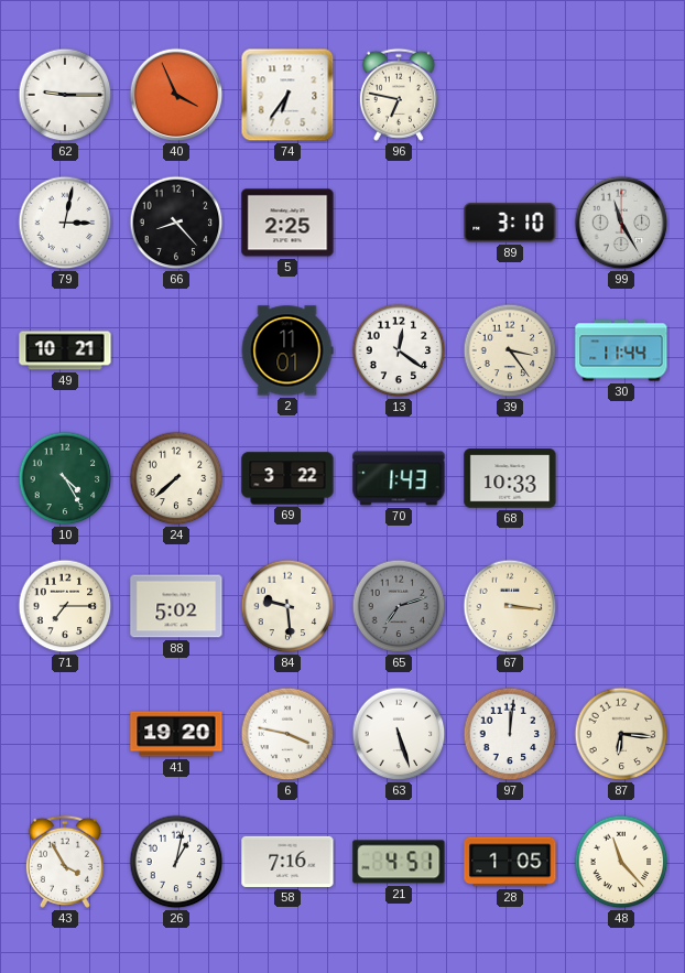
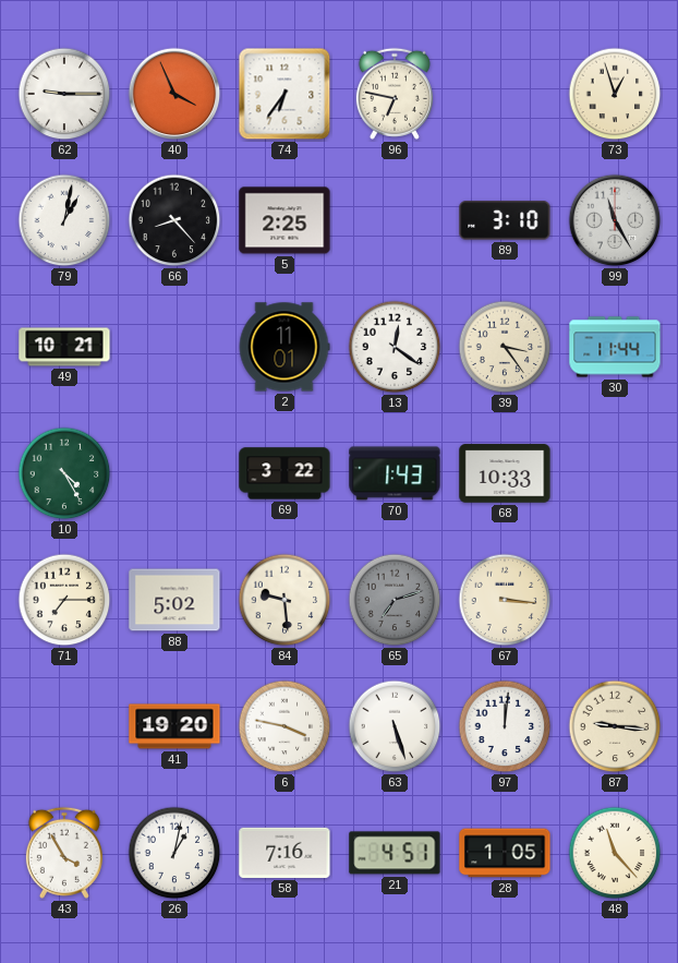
73: none -> 12:57 (615, 94)
79: 3:02 -> 1:02 (64, 220)
24: 7:38 -> none (176, 478)
87: 6:16 -> 9:16 (615, 726)
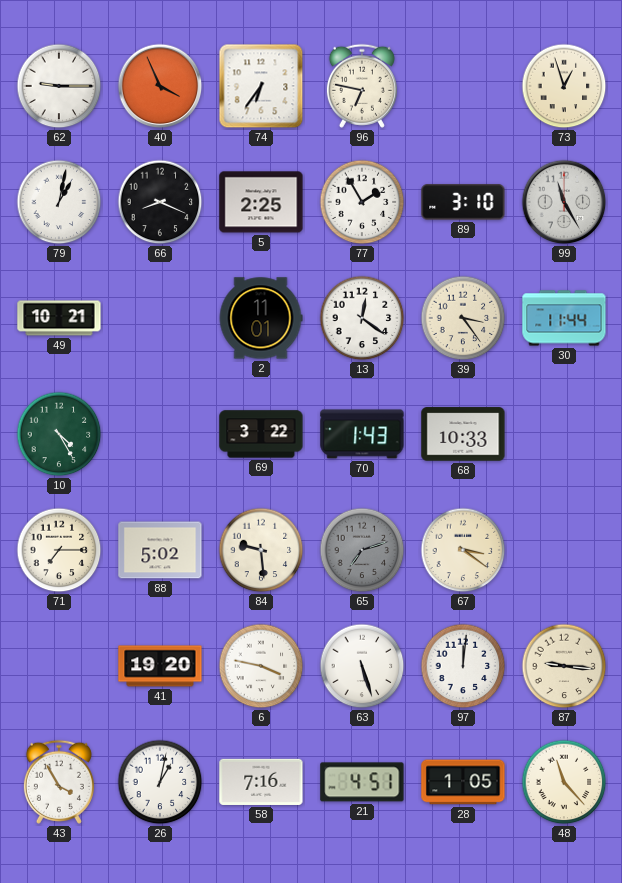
66: 8:23 -> 8:19 (160, 202)
77: none -> 1:55 (362, 202)
67: 3:16 -> 3:21 (463, 550)
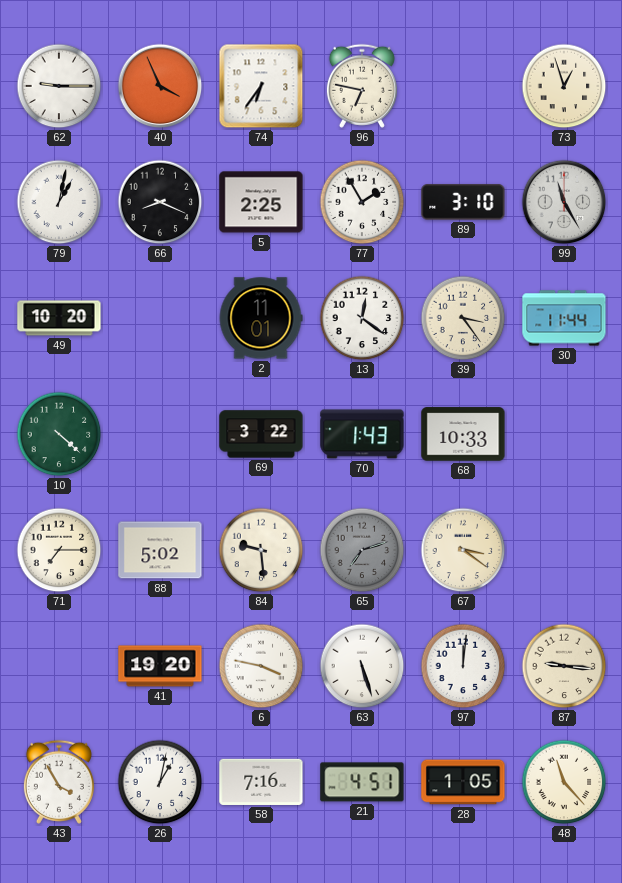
49: 10:21 -> 10:20 (59, 318)
10: 4:25 -> 4:22 (59, 434)
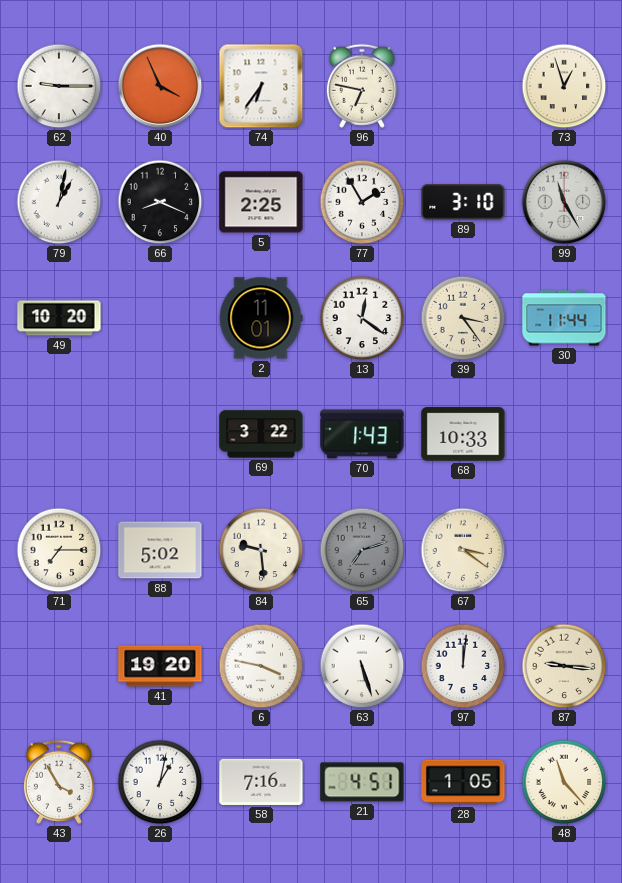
10: 4:22 -> none (59, 434)
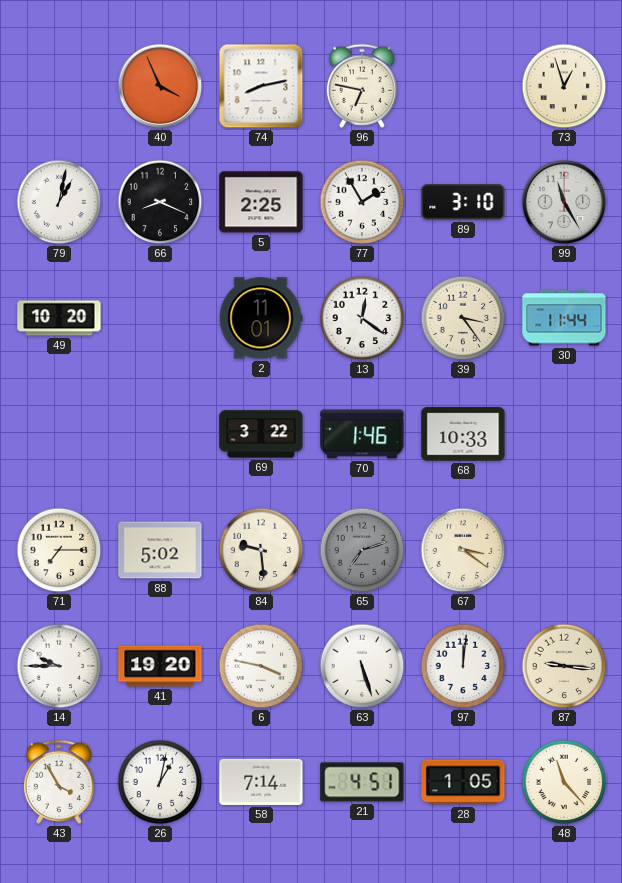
62: 9:15 -> none (59, 86)
74: 6:36 -> 8:13 (261, 86)
70: 1:43 -> 1:46 (362, 434)
14: none -> 9:45 (59, 666)
58: 7:16 -> 7:14 (261, 782)
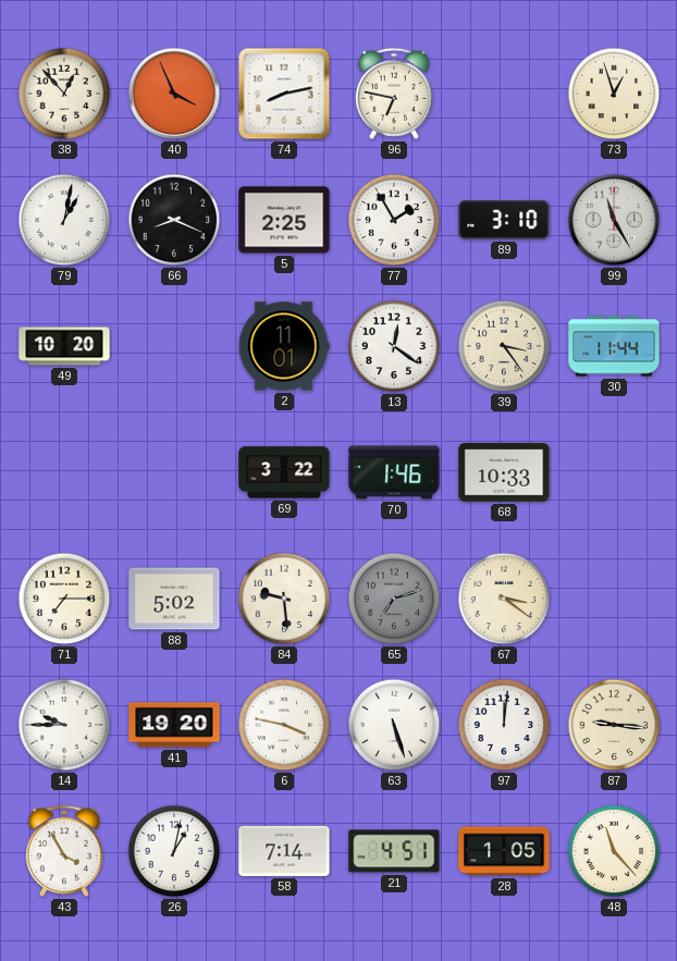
38: none -> 12:53 (64, 94)
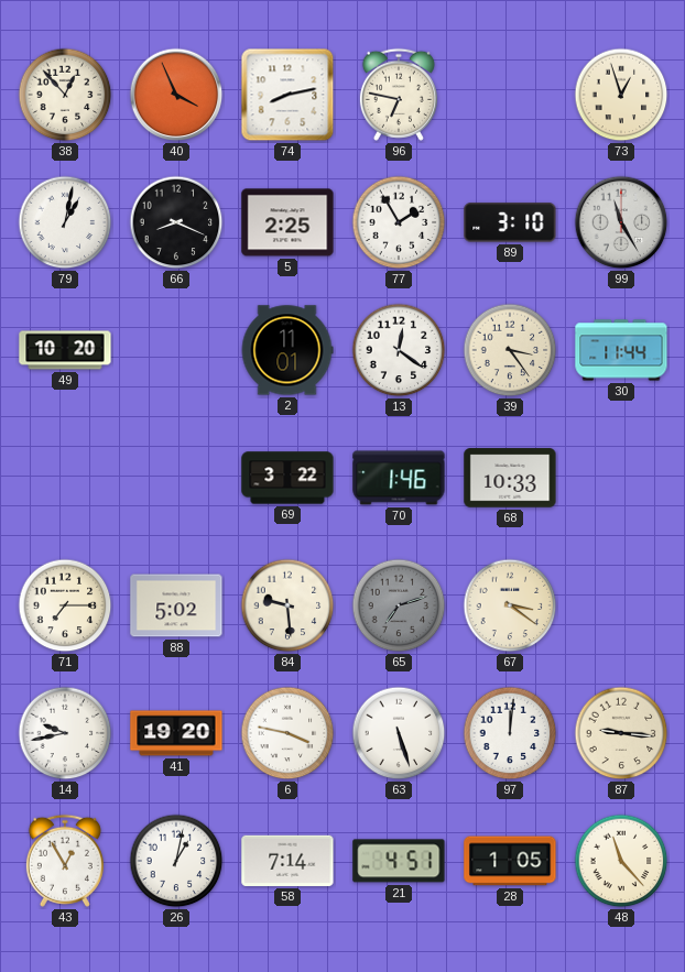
14: 9:45 -> 9:43 (65, 733)
43: 3:55 -> 12:55 (65, 861)
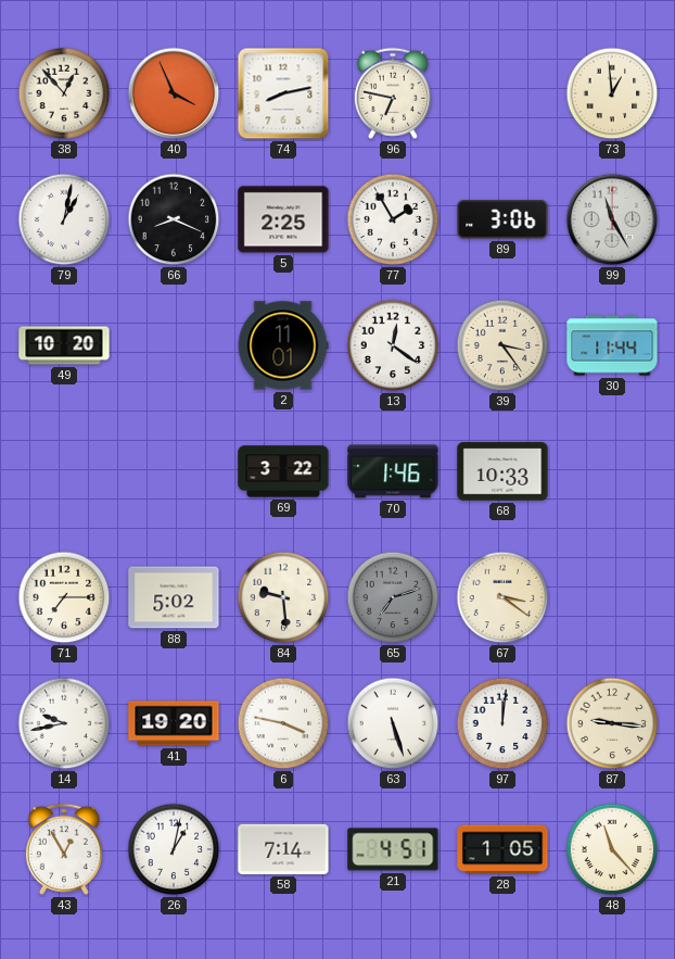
73: 12:57 -> 12:59 (612, 93)
89: 3:10 -> 3:06 (502, 219)
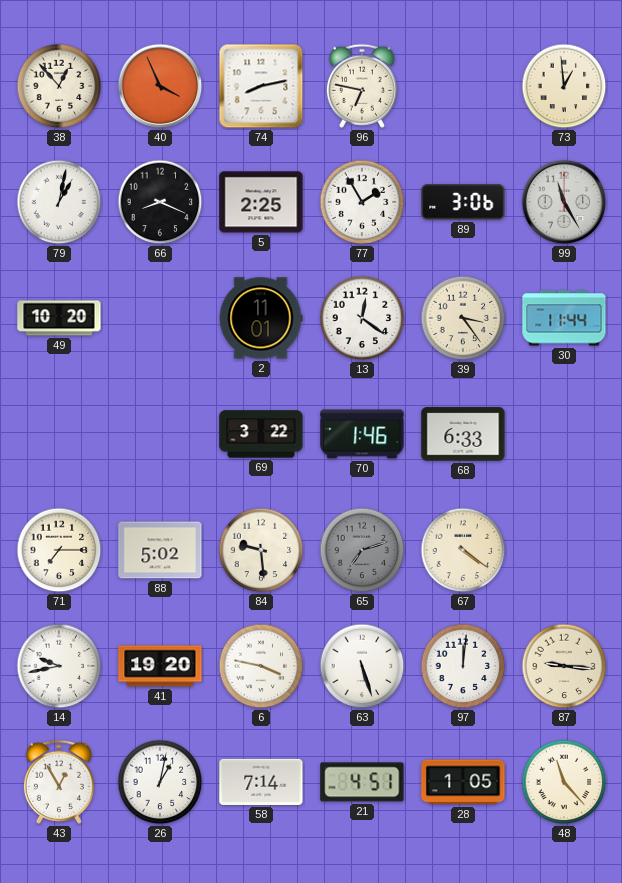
68: 10:33 -> 6:33 (463, 434)
67: 3:21 -> 4:21 (463, 550)
